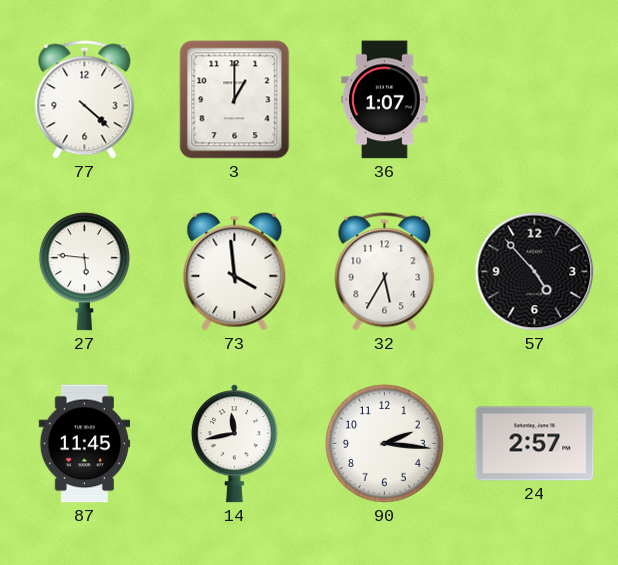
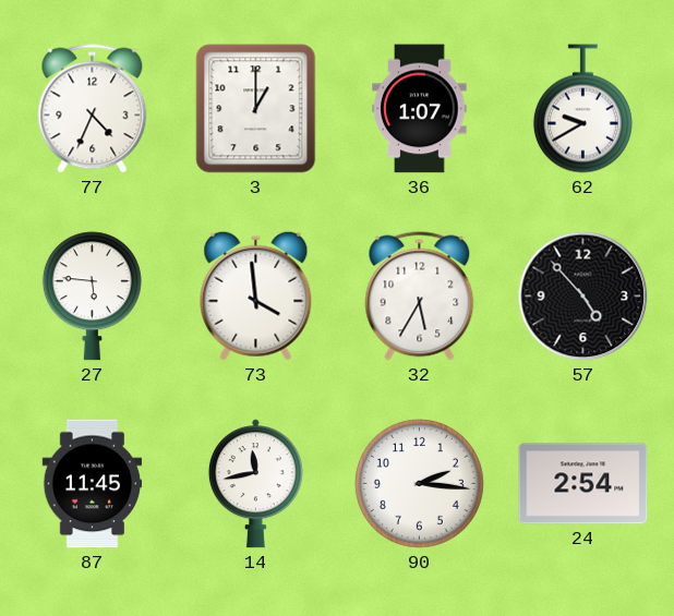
77: 4:22 -> 4:34 (93, 109)
62: none -> 9:40 (582, 109)
24: 2:57 -> 2:54 (583, 484)
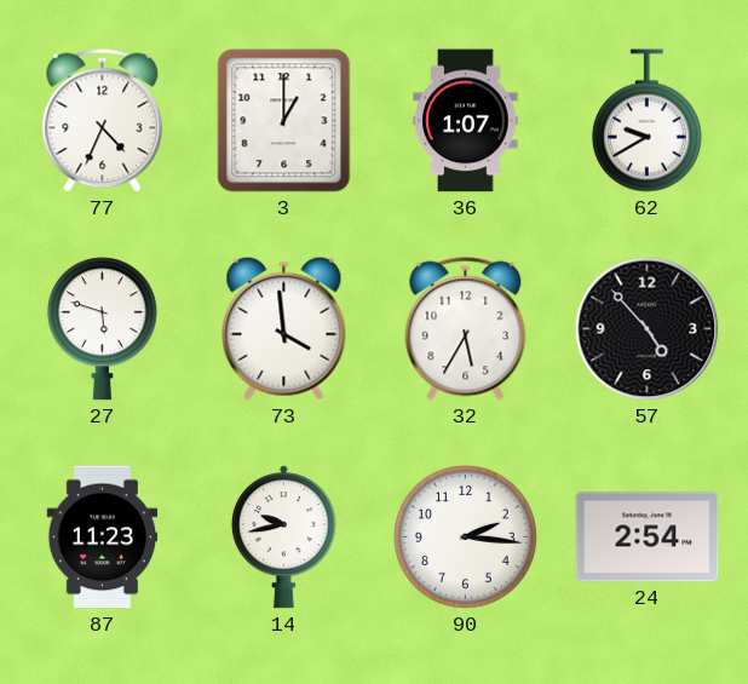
27: 5:46 -> 5:48 (102, 329)
87: 11:45 -> 11:23 (103, 538)
14: 11:43 -> 9:43 (283, 538)
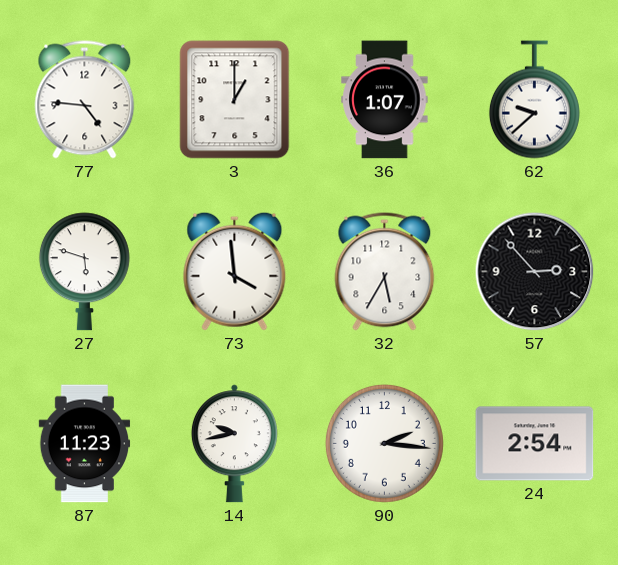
77: 4:34 -> 4:46 (85, 100)
62: 9:40 -> 9:38 (534, 100)
57: 4:53 -> 2:53 (535, 272)
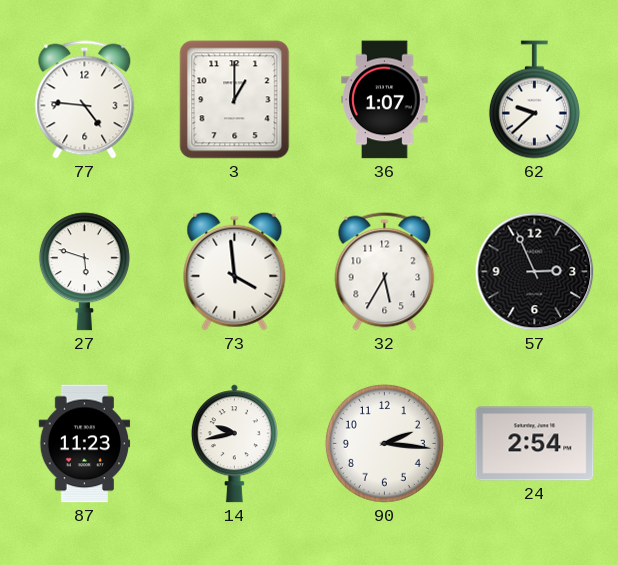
57: 2:53 -> 2:56 (535, 272)
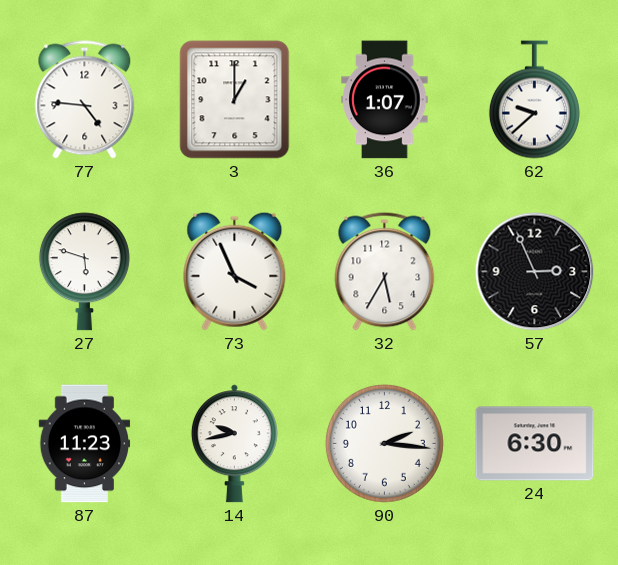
73: 3:59 -> 3:56 (235, 271)
24: 2:54 -> 6:30 (535, 444)
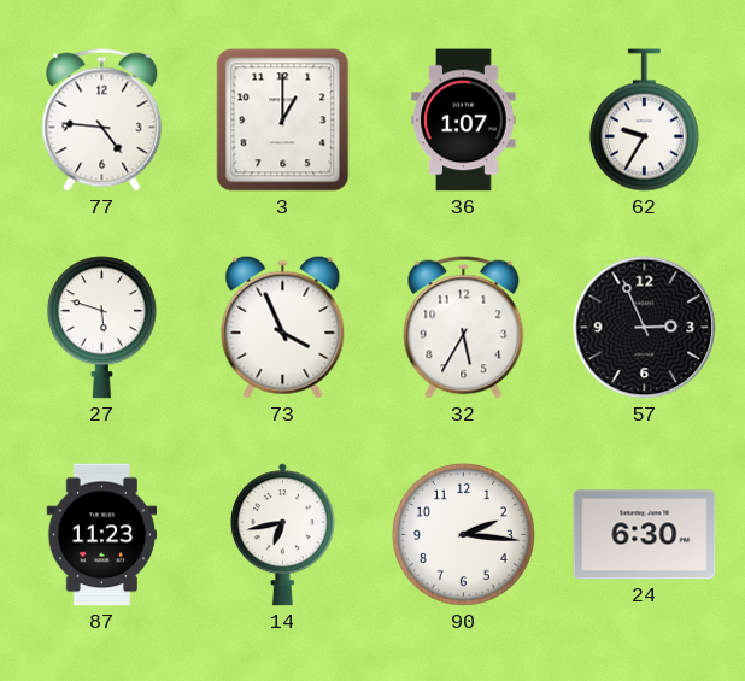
62: 9:38 -> 9:35 (644, 121)
14: 9:43 -> 6:43 (282, 535)
